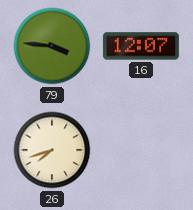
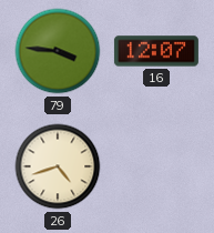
26: 7:42 -> 4:42 (58, 166)
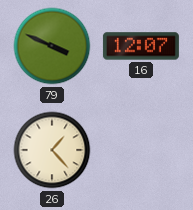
79: 3:46 -> 3:49 (52, 46)
26: 4:42 -> 1:23 (52, 150)
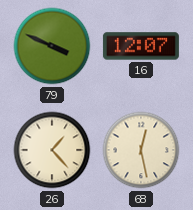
68: none -> 12:28 (141, 150)
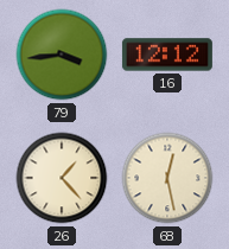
79: 3:49 -> 3:44 (62, 55)
16: 12:07 -> 12:12 (167, 55)
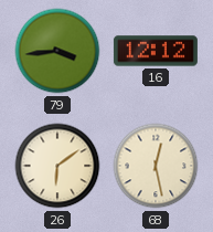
26: 1:23 -> 6:09 (57, 166)
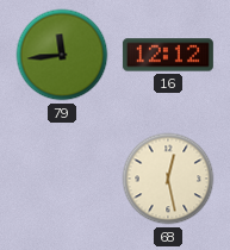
79: 3:44 -> 11:44 (62, 55)
26: 6:09 -> none (57, 166)
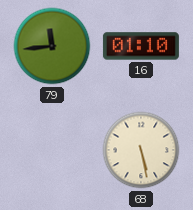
16: 12:12 -> 01:10 (141, 46)
68: 12:28 -> 5:28 (141, 150)
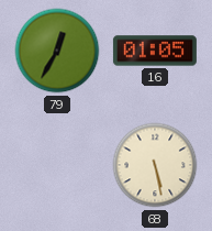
79: 11:44 -> 12:35 (57, 51)
16: 01:10 -> 01:05 (155, 51)
